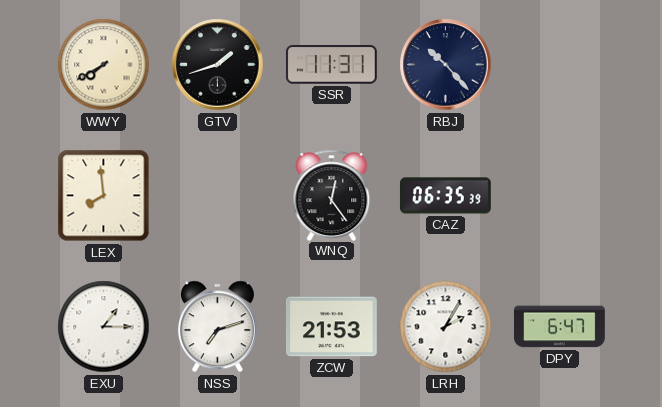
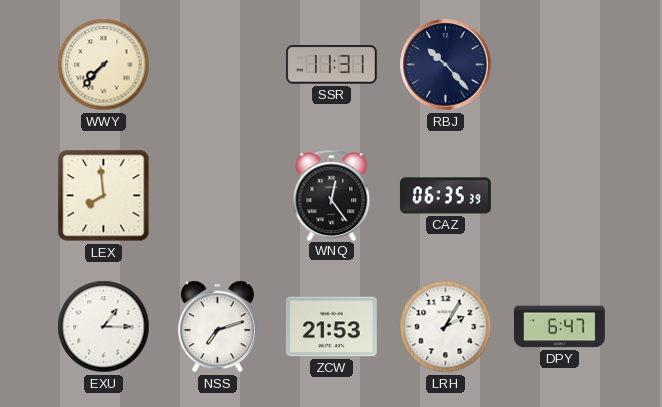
WWY: 7:40 -> 7:37 (104, 65)
GTV: 1:42 -> none (218, 65)
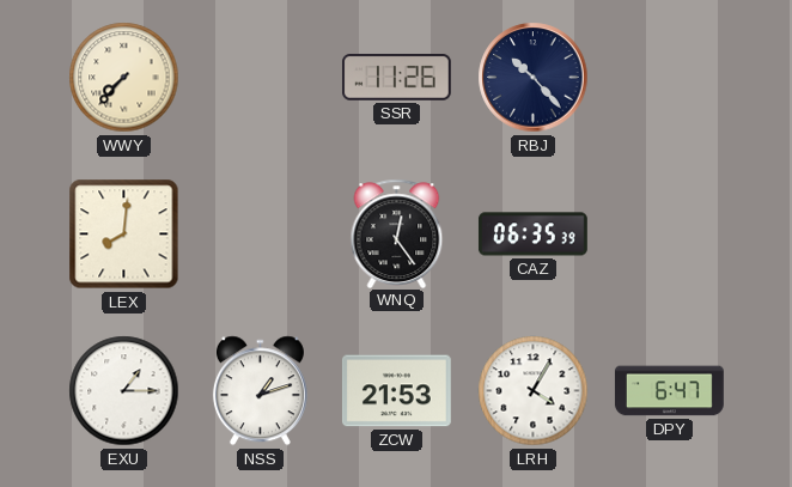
SSR: 11:31 -> 11:26 (396, 78)
LEX: 7:59 -> 8:01 (124, 235)
NSS: 7:12 -> 1:12 (260, 391)
LRH: 2:05 -> 4:05 (534, 391)
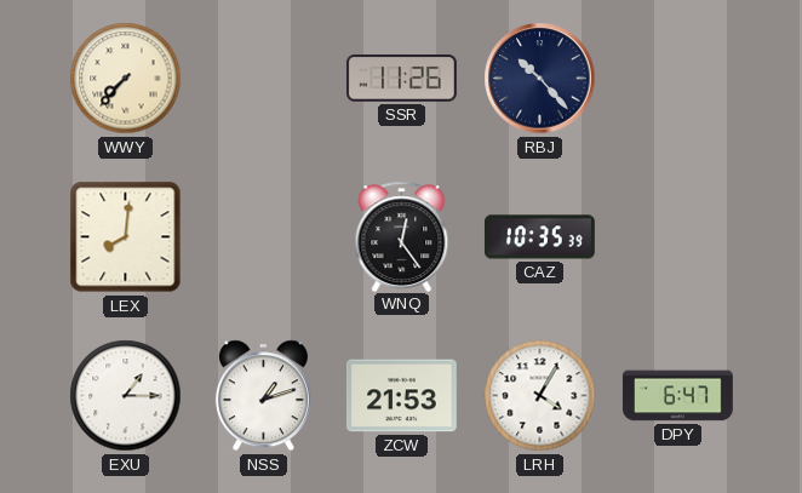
CAZ: 06:35 -> 10:35 (540, 237)
